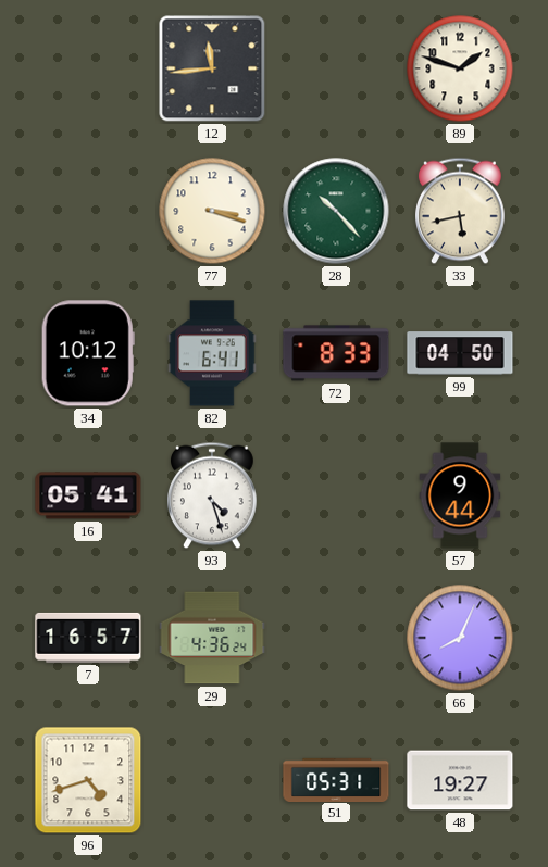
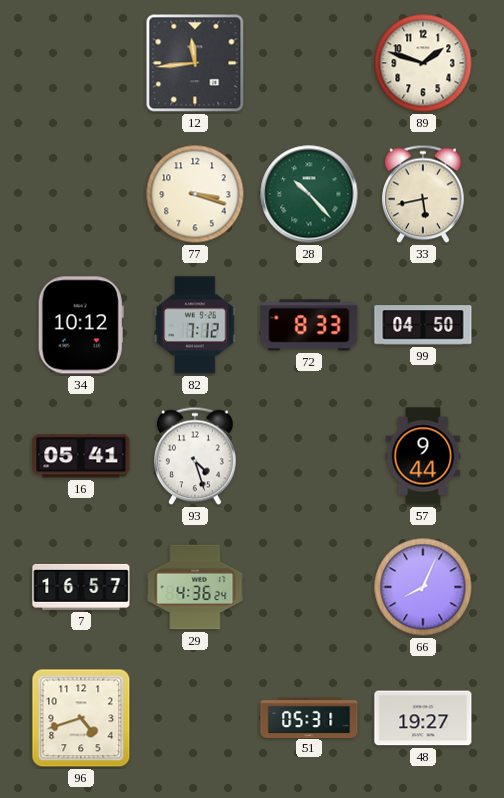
82: 6:41 -> 7:12 (195, 325)
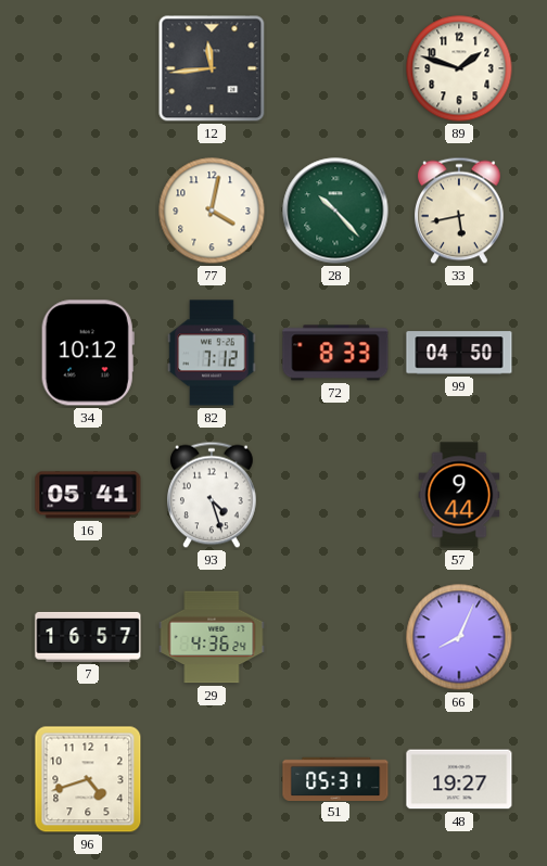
77: 3:18 -> 4:02 (212, 211)
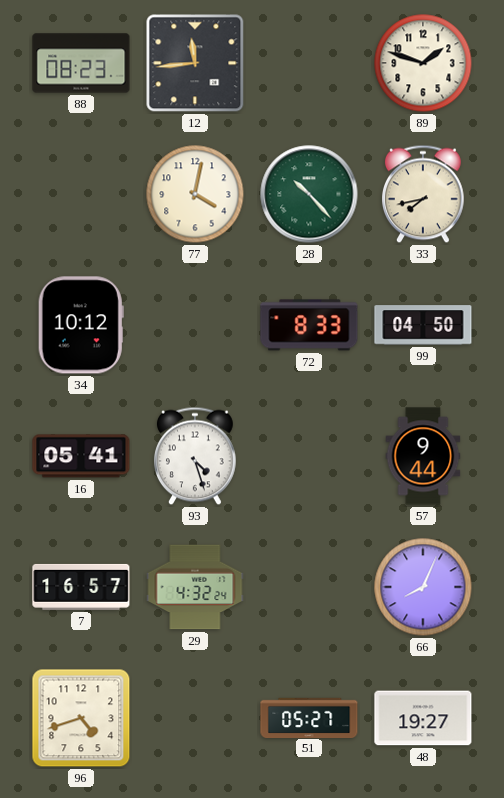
88: none -> 08:23 (81, 63)
33: 5:43 -> 7:43 (424, 194)
82: 7:12 -> none (212, 353)
29: 4:36 -> 4:32 (195, 587)
51: 05:31 -> 05:27 (309, 717)
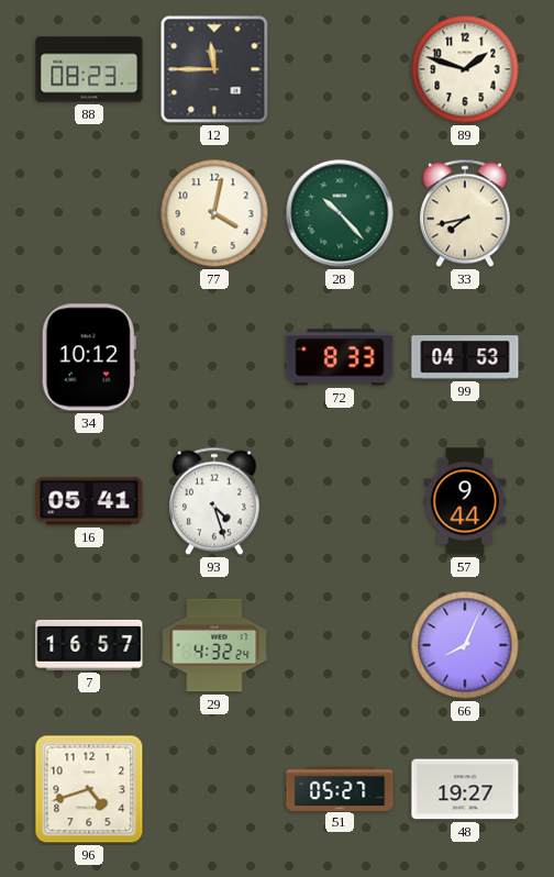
12: 11:44 -> 11:45 (214, 69)
99: 04:50 -> 04:53 (465, 357)
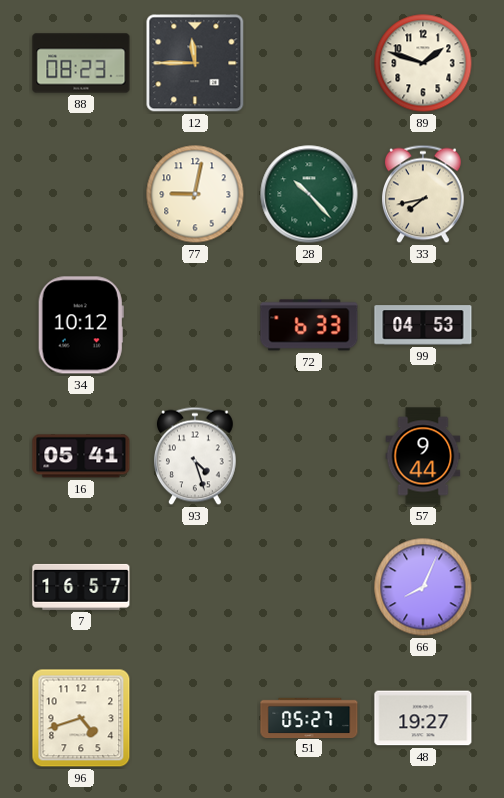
77: 4:02 -> 9:02 (195, 194)
72: 8:33 -> 6:33 (309, 325)
29: 4:32 -> none (214, 645)
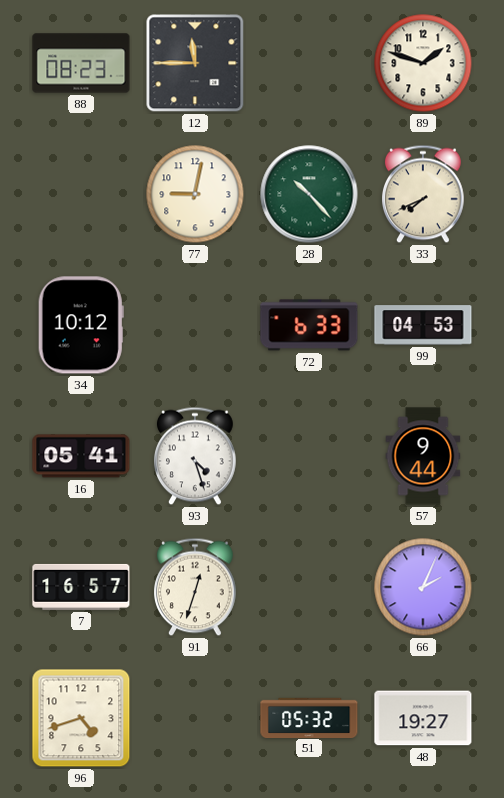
33: 7:43 -> 7:41 (424, 194)
91: none -> 12:33 (196, 587)
66: 8:04 -> 2:04 (423, 587)
51: 05:27 -> 05:32 (309, 717)
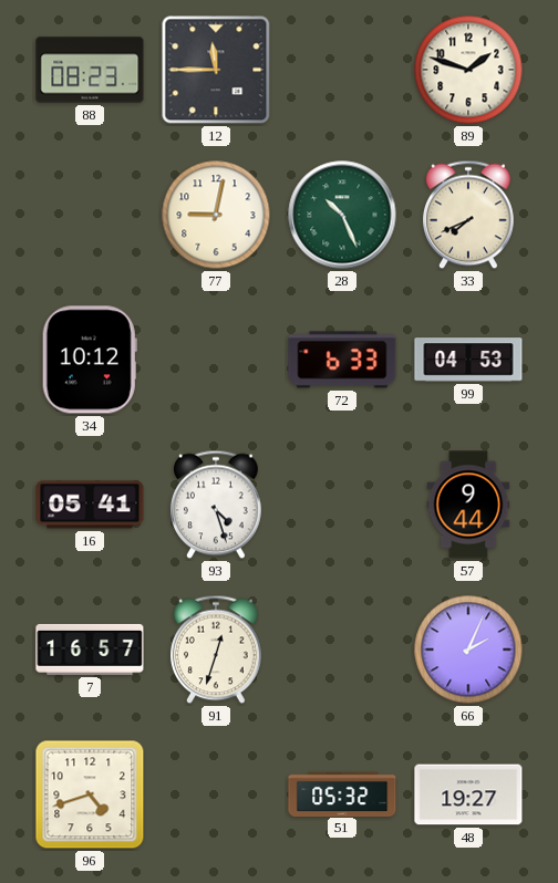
28: 10:23 -> 10:26 (342, 215)
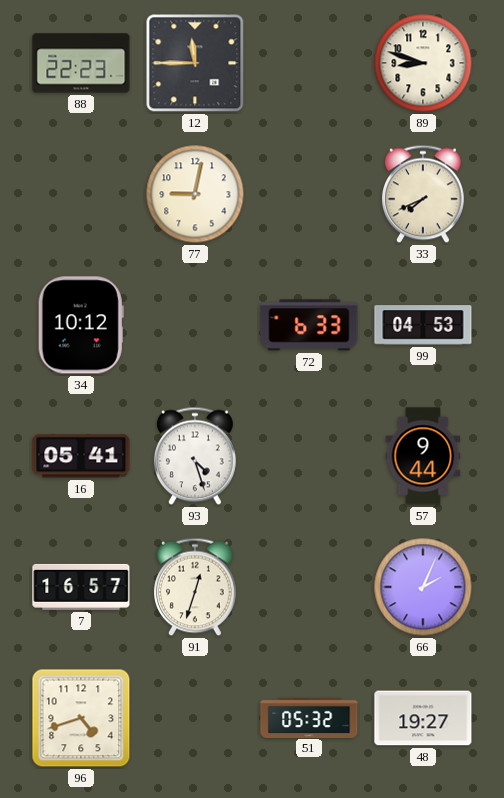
88: 08:23 -> 22:23 (81, 63)
89: 1:48 -> 8:48 (423, 63)
28: 10:26 -> none (342, 215)
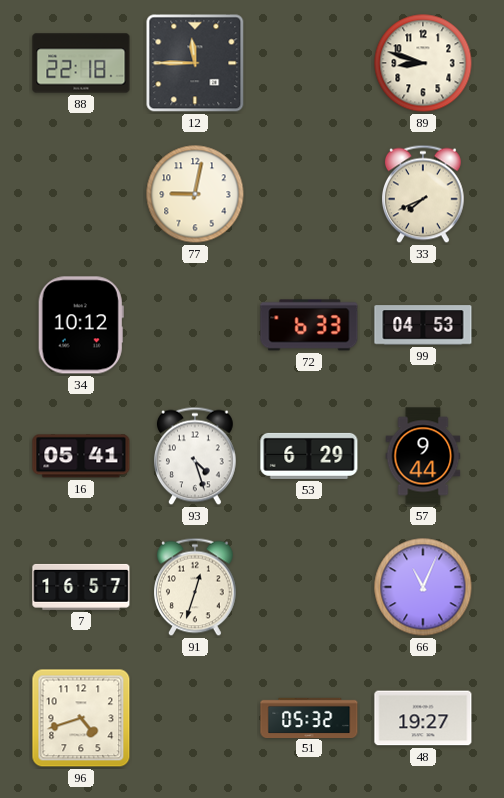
88: 22:23 -> 22:18 (81, 63)
53: none -> 6:29 (309, 456)
66: 2:04 -> 11:04 (423, 587)
